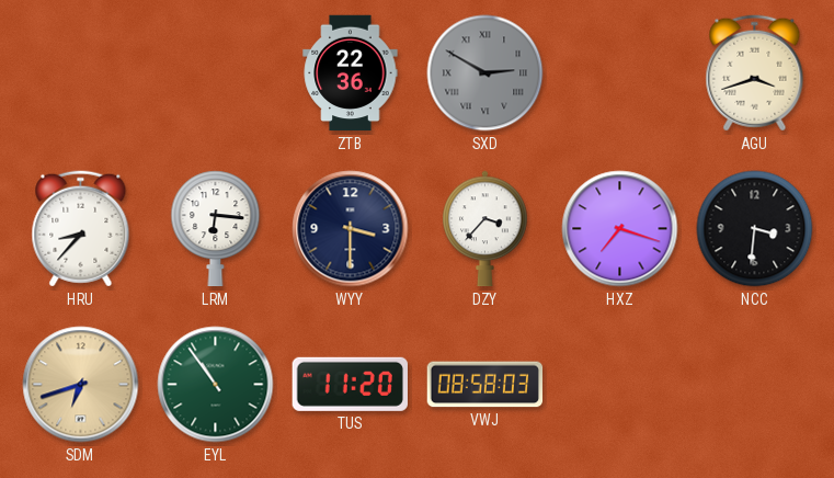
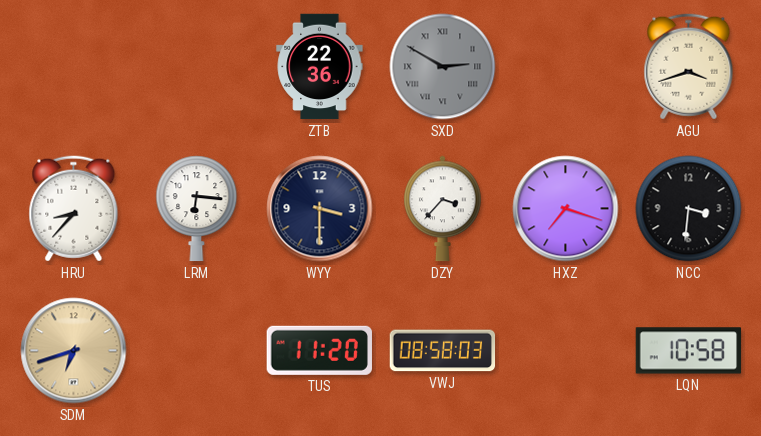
EYL: 10:54 -> none (216, 385)
LQN: none -> 10:58 (689, 351)
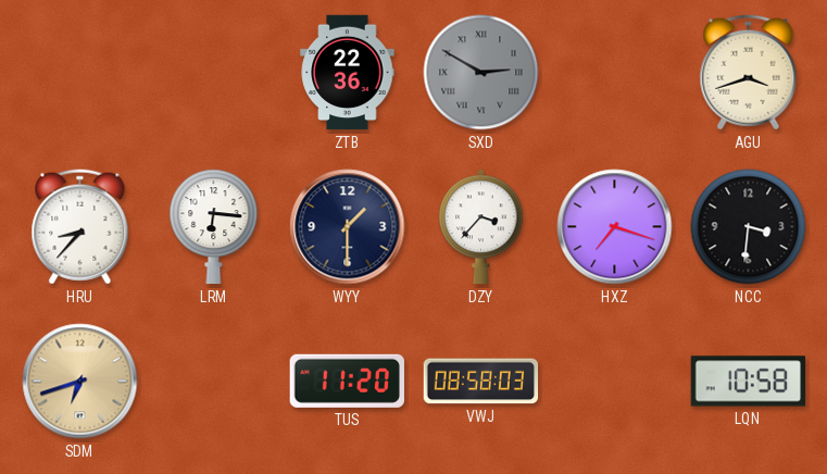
WYY: 3:30 -> 1:30 (348, 227)
